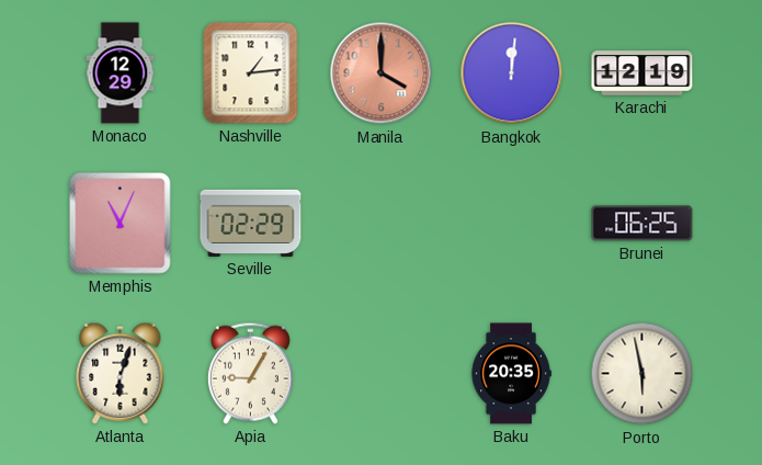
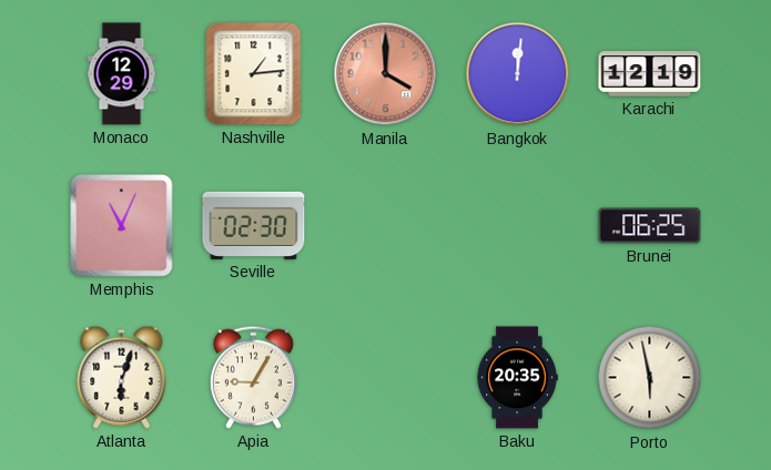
Seville: 02:29 -> 02:30 (254, 225)
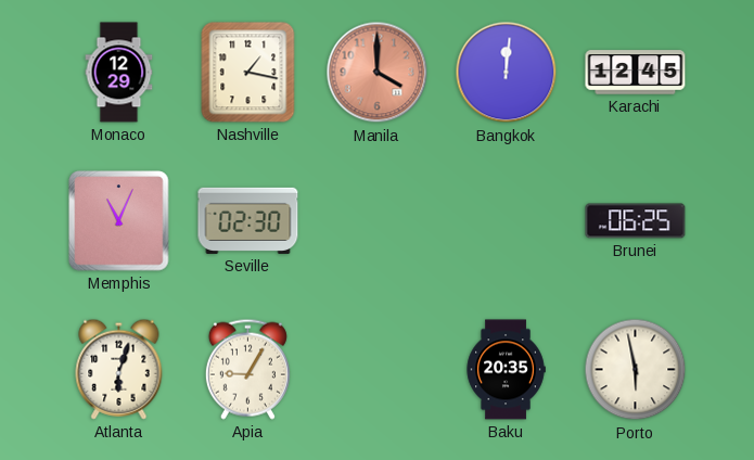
Nashville: 1:14 -> 1:17 (248, 73)
Karachi: 12:19 -> 12:45 (636, 73)
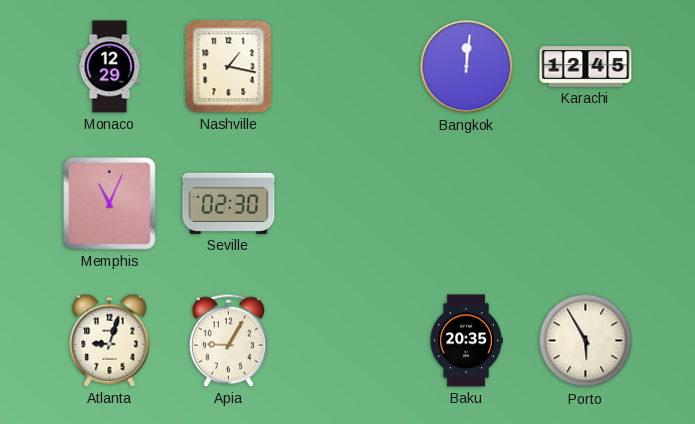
Manila: 4:00 -> none (378, 73)
Brunei: 06:25 -> none (636, 221)
Atlanta: 6:03 -> 9:03 (110, 340)
Porto: 5:58 -> 5:55 (586, 341)
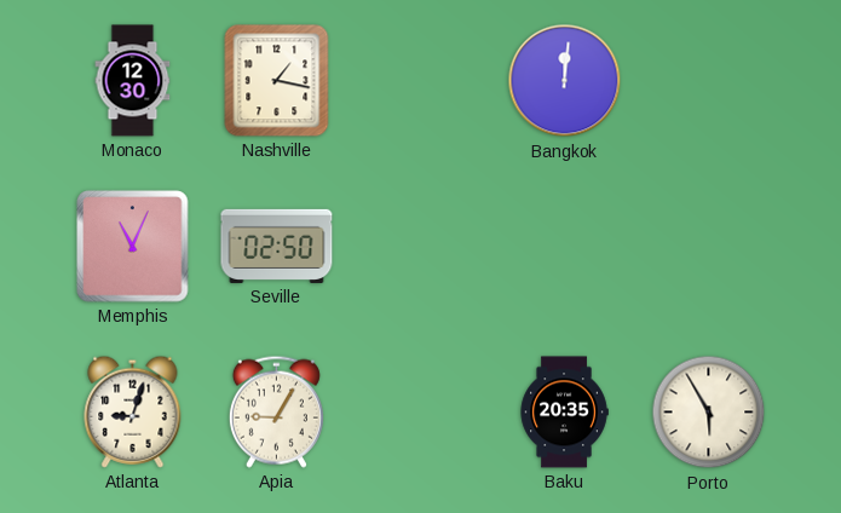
Monaco: 12:29 -> 12:30 (133, 81)
Karachi: 12:45 -> none (586, 67)
Seville: 02:30 -> 02:50 (277, 246)
